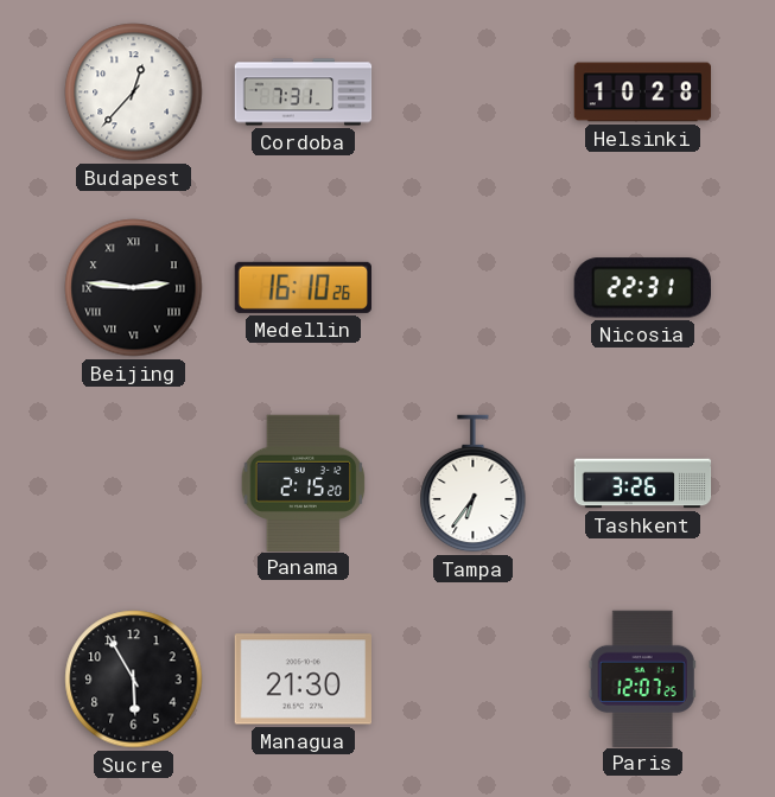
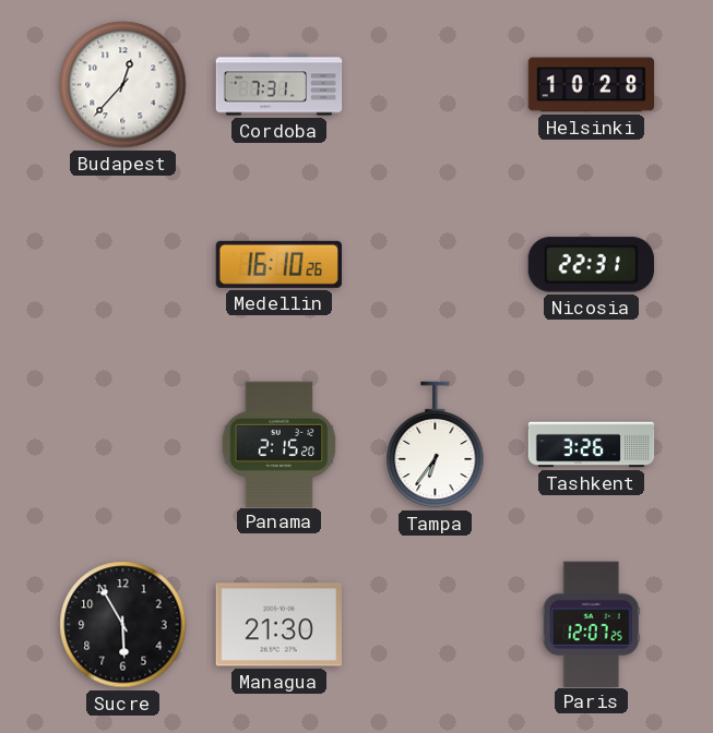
Beijing: 2:46 -> none (134, 288)
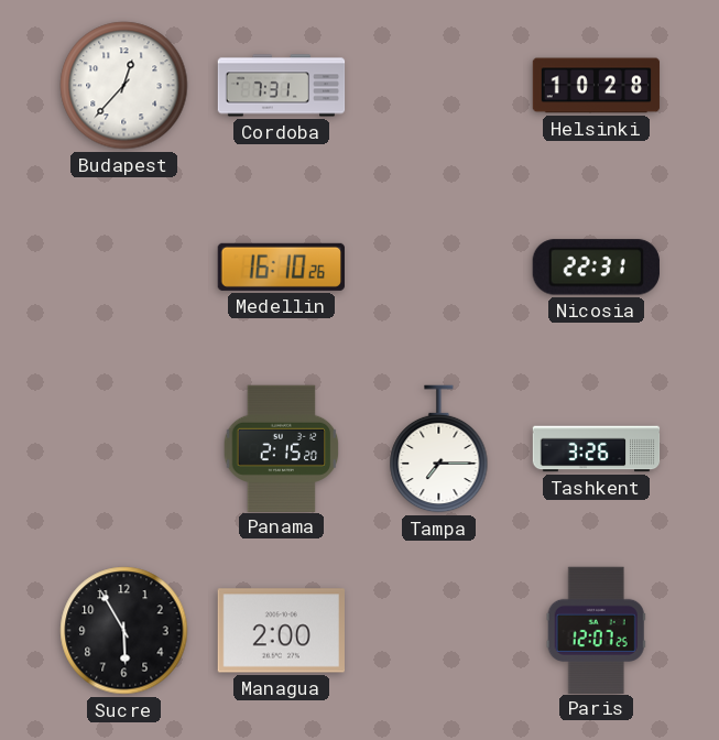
Tampa: 6:36 -> 7:15 (439, 449)
Managua: 21:30 -> 2:00 (281, 631)
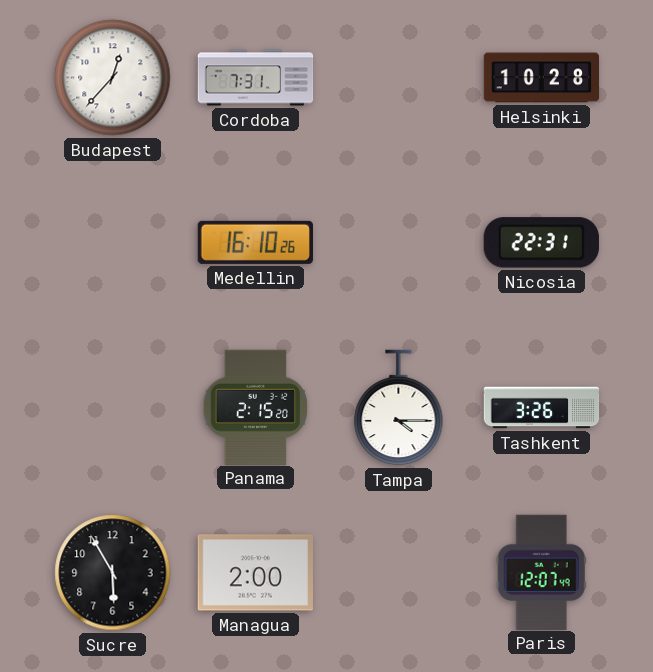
Tampa: 7:15 -> 4:15 (399, 408)
Paris: 12:07:25 -> 12:07:49 (541, 572)
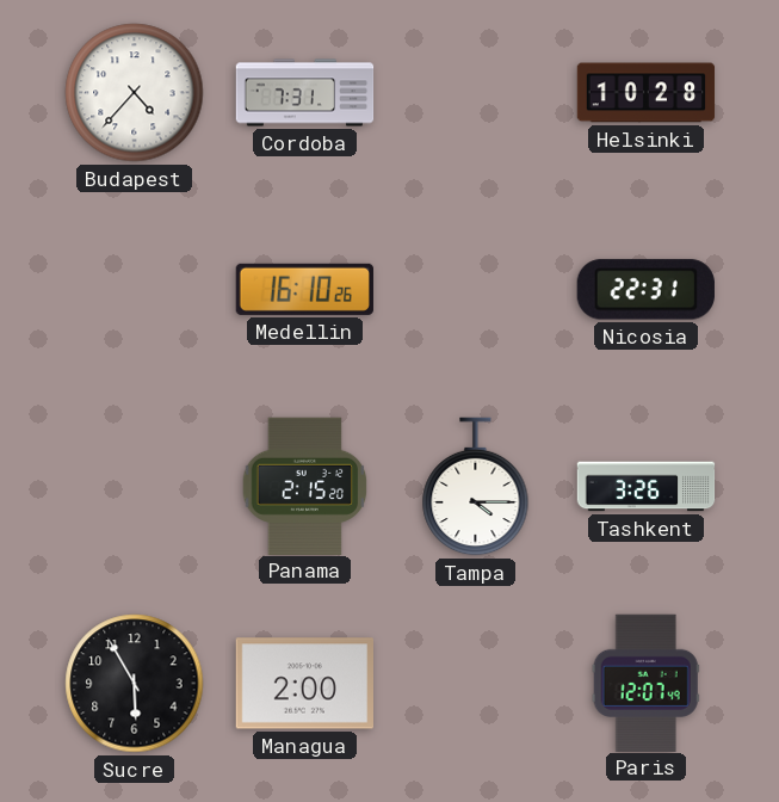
Budapest: 12:37 -> 4:37 (135, 93)
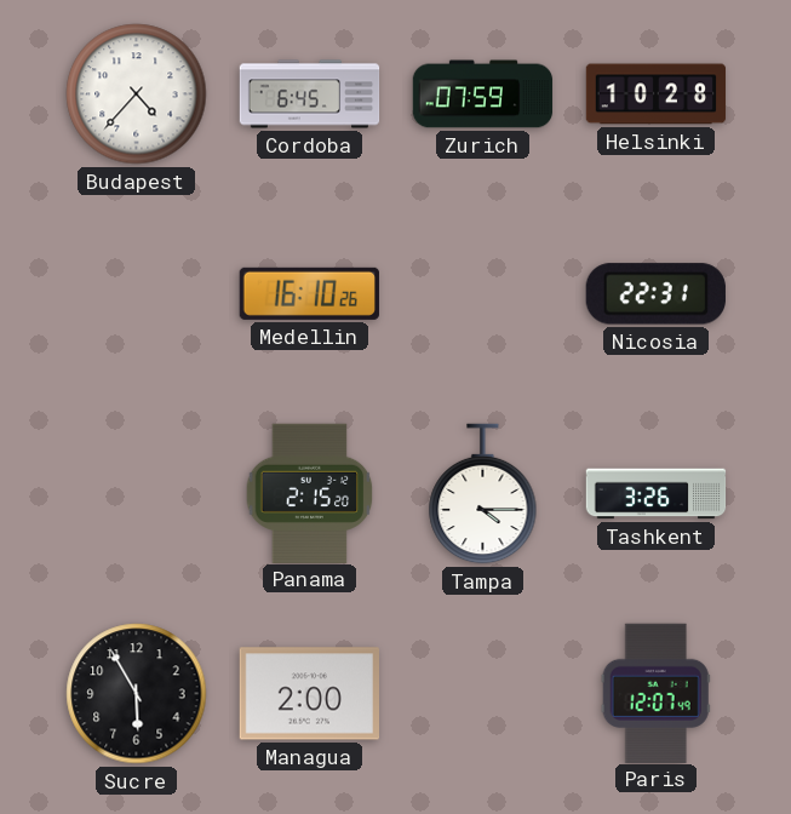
Cordoba: 7:31 -> 6:45 (310, 94)
Zurich: none -> 07:59 (483, 94)
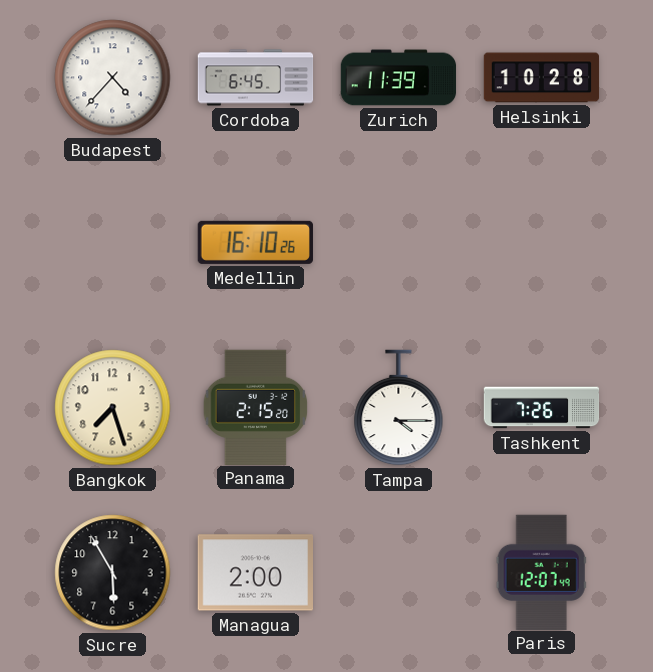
Zurich: 07:59 -> 11:39 (399, 78)
Nicosia: 22:31 -> none (655, 294)
Bangkok: none -> 7:27 (113, 408)
Tashkent: 3:26 -> 7:26 (542, 408)
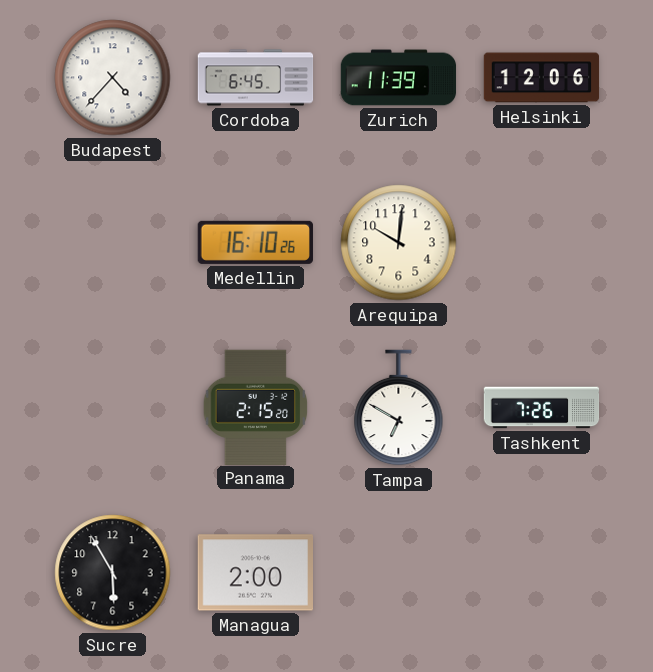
Helsinki: 10:28 -> 12:06 (542, 78)
Arequipa: none -> 10:01 (399, 243)
Bangkok: 7:27 -> none (113, 408)
Tampa: 4:15 -> 6:50 (399, 408)
Paris: 12:07 -> none (541, 572)
